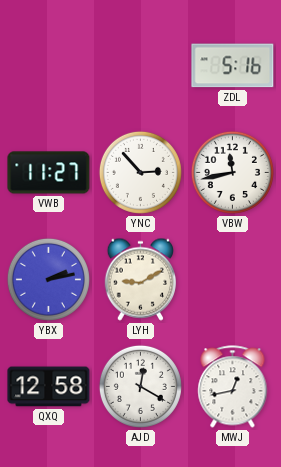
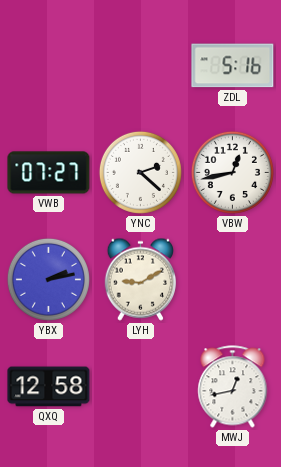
VWB: 11:27 -> 07:27 (49, 173)
YNC: 2:53 -> 2:22 (140, 172)
VBW: 11:43 -> 12:43 (232, 172)
AJD: 12:20 -> none (140, 386)
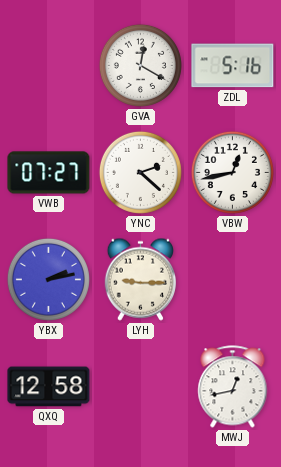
GVA: none -> 12:20 (140, 65)
LYH: 9:10 -> 9:15 (140, 279)
